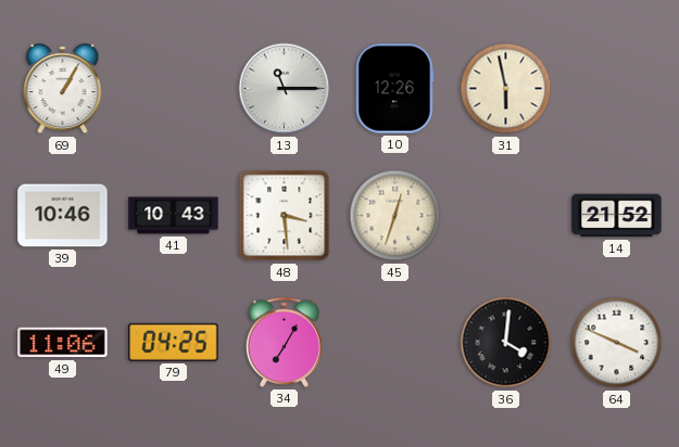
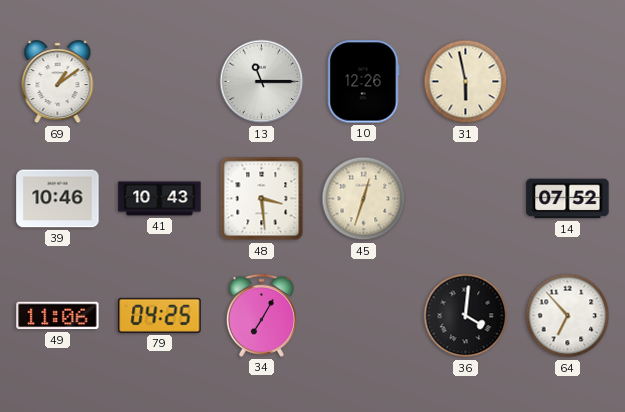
69: 1:05 -> 1:09 (58, 82)
14: 21:52 -> 07:52 (568, 199)
64: 3:49 -> 6:53 (568, 316)
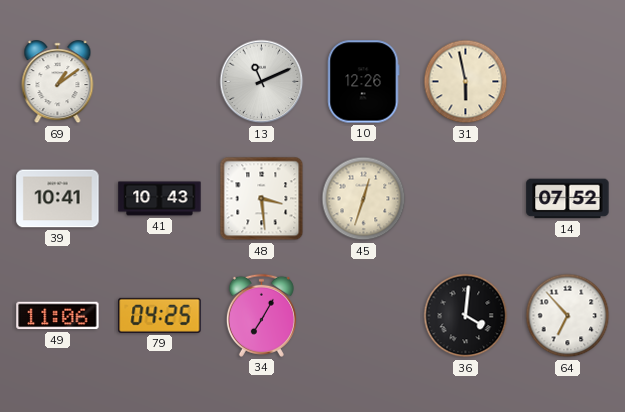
13: 11:15 -> 11:11 (262, 82)
39: 10:46 -> 10:41 (58, 199)
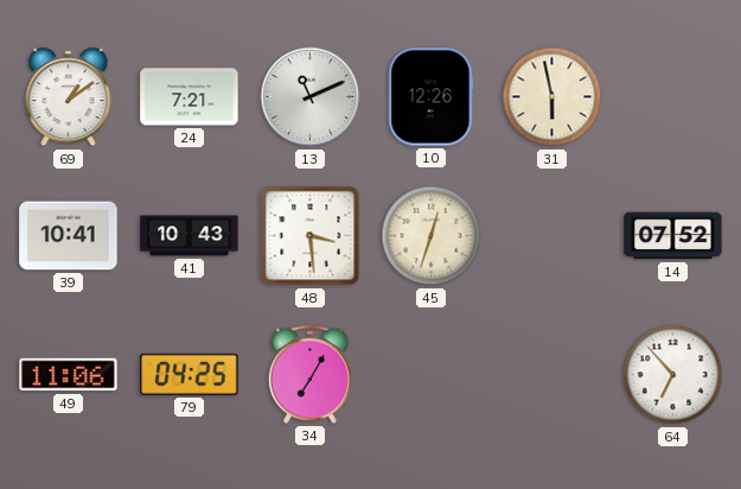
24: none -> 7:21 (190, 97)
36: 4:01 -> none (466, 316)
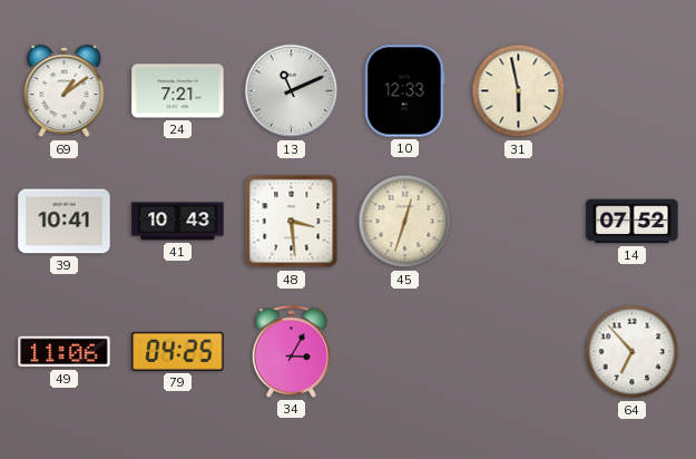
10: 12:26 -> 12:33 (405, 91)
34: 7:05 -> 3:05 (291, 351)
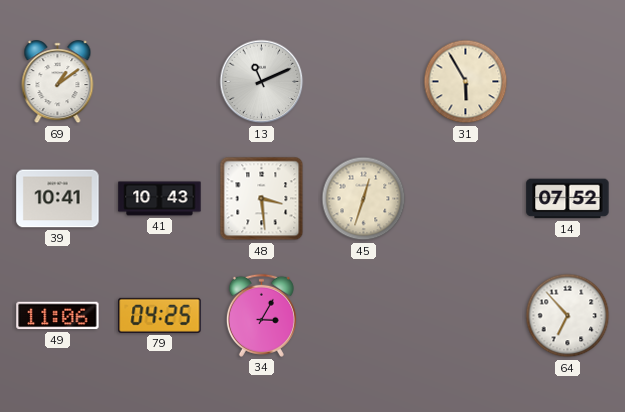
24: 7:21 -> none (178, 91)
10: 12:33 -> none (405, 91)
31: 5:58 -> 5:55 (466, 82)
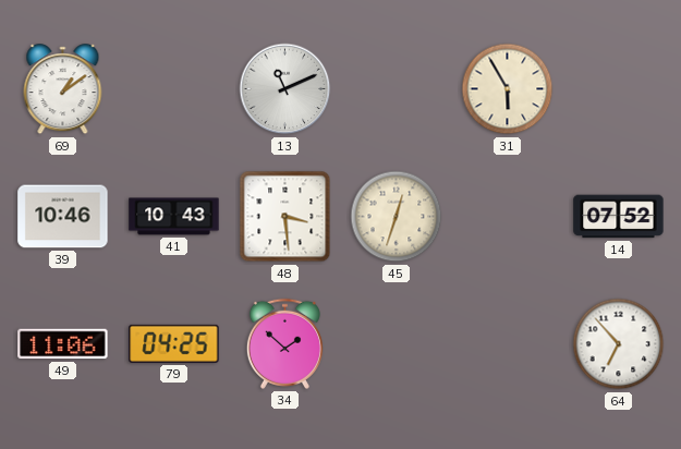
39: 10:41 -> 10:46 (63, 217)
34: 3:05 -> 1:52 (284, 343)
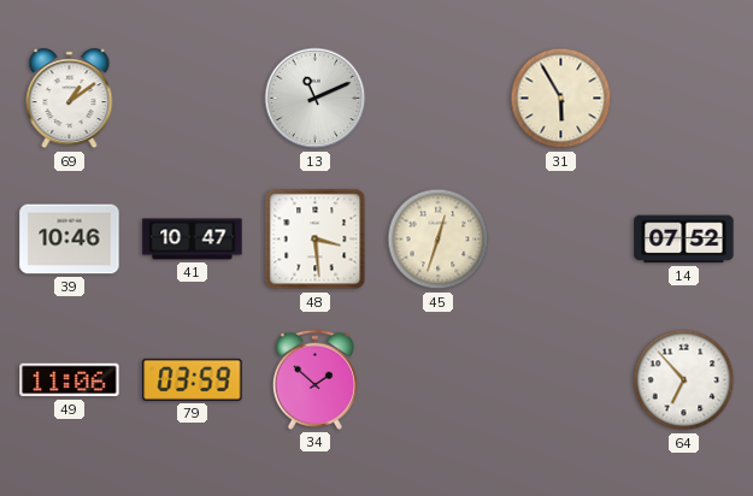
41: 10:43 -> 10:47 (193, 240)
79: 04:25 -> 03:59 (193, 379)
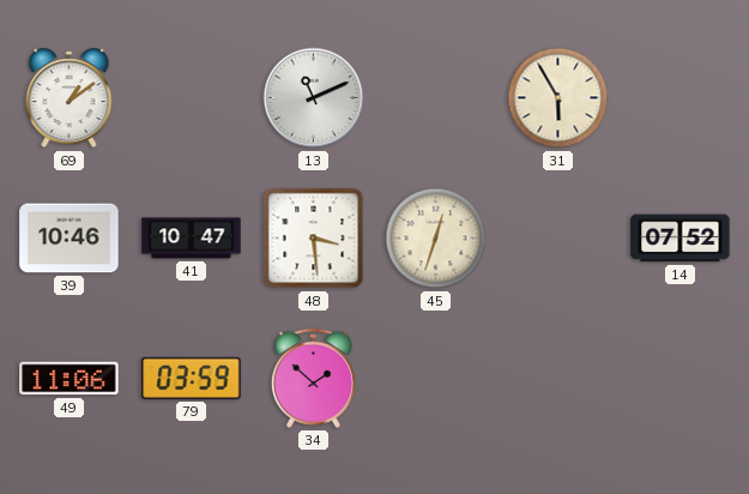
64: 6:53 -> none (684, 380)
